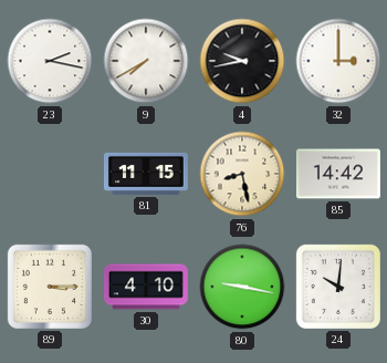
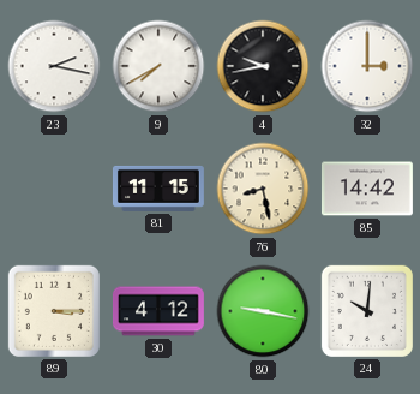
30: 4:10 -> 4:12 (158, 311)
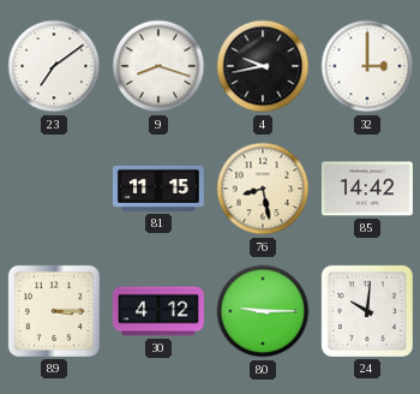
23: 2:17 -> 7:09 (54, 66)
9: 7:40 -> 8:18 (158, 66)
80: 9:17 -> 9:15 (263, 311)
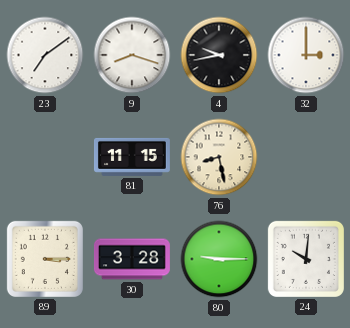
85: 14:42 -> none (367, 189)
30: 4:12 -> 3:28 (132, 259)
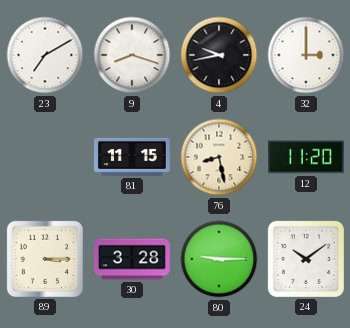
23: 7:09 -> 7:10 (45, 55)
12: none -> 11:20 (306, 157)
24: 10:01 -> 10:09 (306, 259)
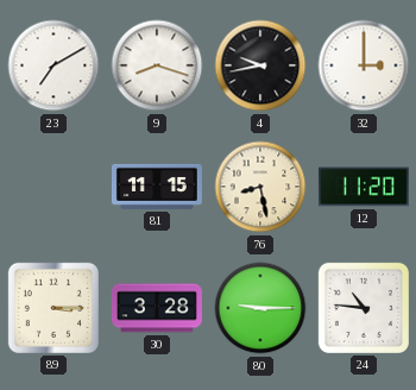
24: 10:09 -> 10:46 (364, 308)
